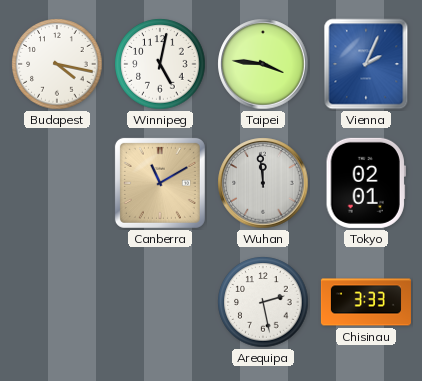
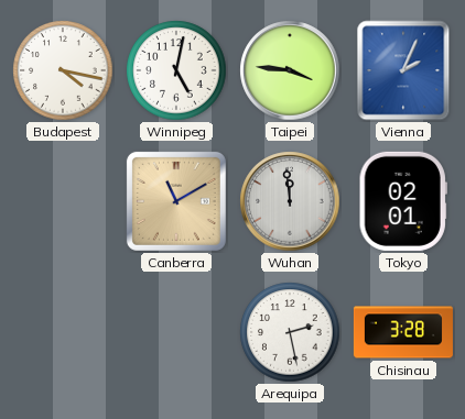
Chisinau: 3:33 -> 3:28 (403, 332)
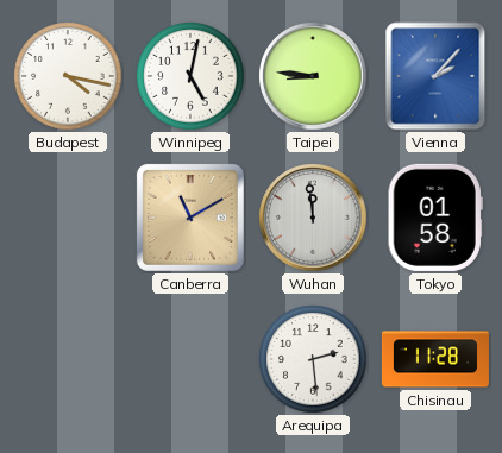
Taipei: 3:46 -> 8:46 (313, 76)
Vienna: 2:04 -> 2:07 (435, 76)
Tokyo: 02:01 -> 01:58 (435, 218)
Arequipa: 2:28 -> 2:29 (313, 359)
Chisinau: 3:28 -> 11:28 (435, 359)
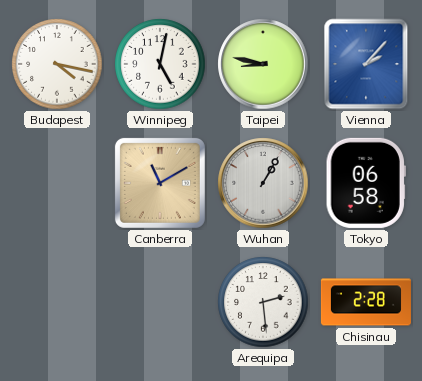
Taipei: 8:46 -> 8:47 (263, 64)
Wuhan: 11:59 -> 1:05 (263, 183)
Tokyo: 01:58 -> 06:58 (366, 183)
Chisinau: 11:28 -> 2:28 (366, 302)
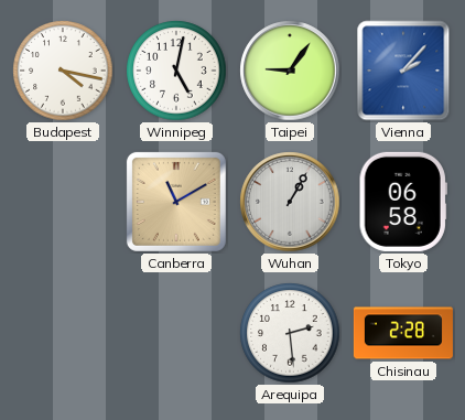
Taipei: 8:47 -> 9:06 (290, 71)
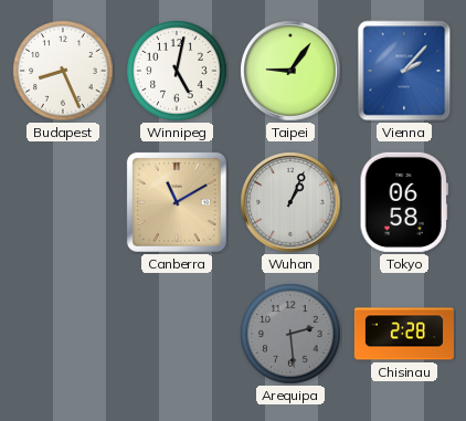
Budapest: 4:17 -> 8:26 (63, 71)
Wuhan: 1:05 -> 1:04 (290, 202)
Arequipa dial: white -> grey (290, 334)
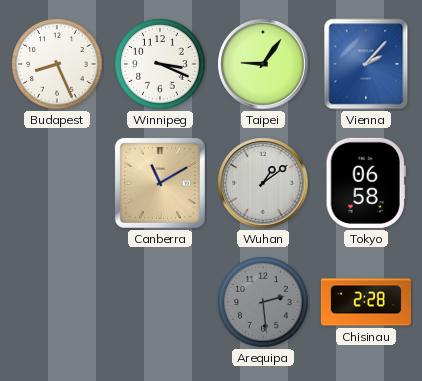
Winnipeg: 5:02 -> 3:19 (160, 64)
Wuhan: 1:04 -> 1:09 (263, 183)
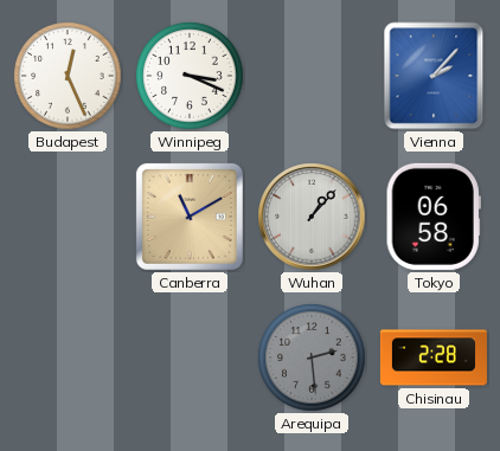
Budapest: 8:26 -> 12:26 (68, 76)
Taipei: 9:06 -> none (263, 64)
Wuhan: 1:09 -> 1:07 (312, 217)
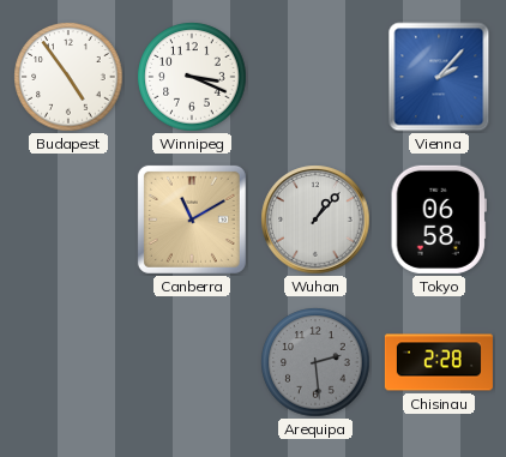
Budapest: 12:26 -> 4:54 (68, 77)
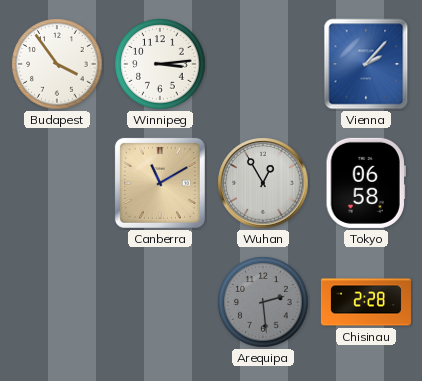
Budapest: 4:54 -> 3:54 (57, 64)
Winnipeg: 3:19 -> 3:14 (160, 64)
Wuhan: 1:07 -> 12:55 (263, 183)
